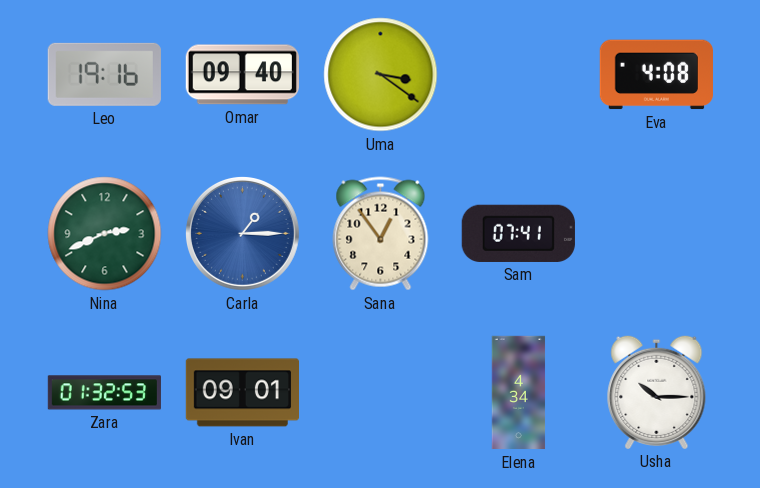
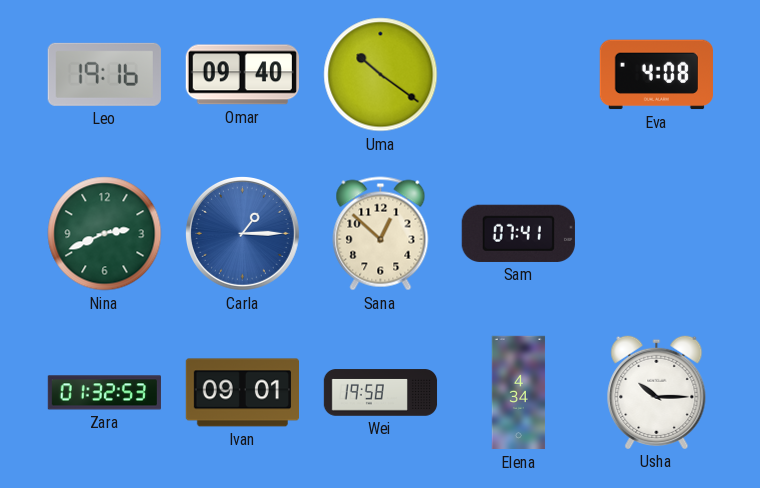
Uma: 3:21 -> 10:21 (381, 75)
Sana: 12:54 -> 12:52 (381, 234)
Wei: none -> 19:58 (381, 393)
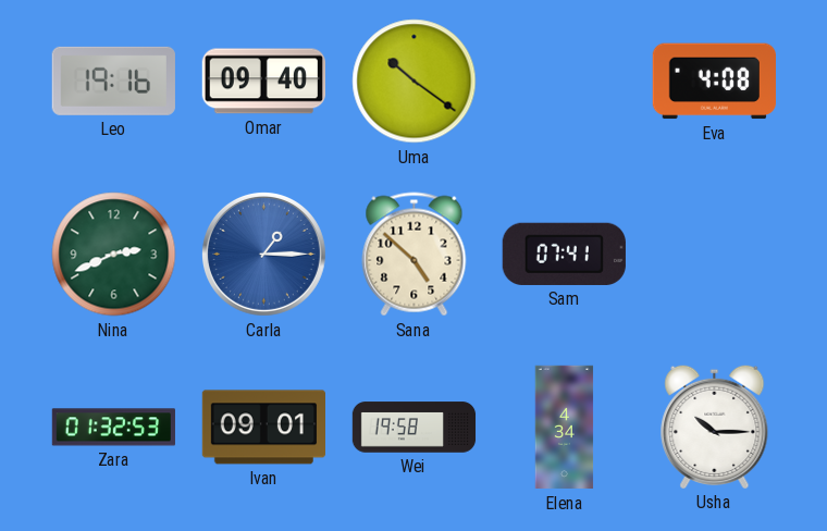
Sana: 12:52 -> 4:52 (415, 255)
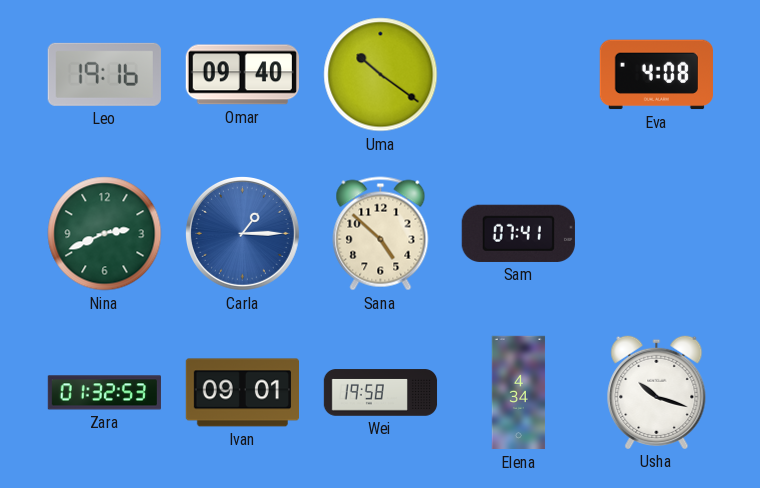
Usha: 10:15 -> 10:18 (657, 392)
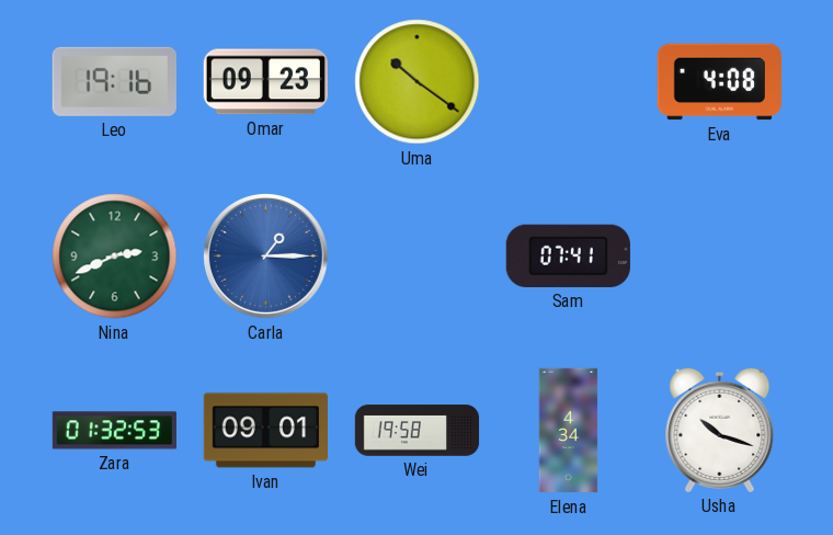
Omar: 09:40 -> 09:23 (265, 82)
Sana: 4:52 -> none (381, 234)
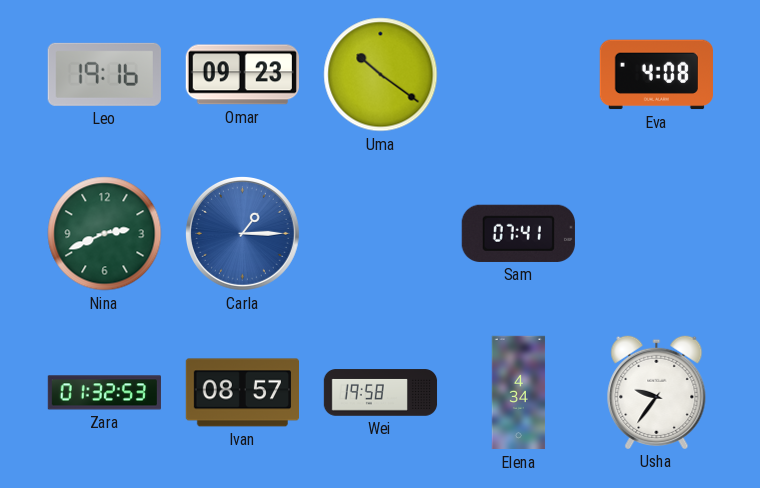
Ivan: 09:01 -> 08:57 (242, 393)
Usha: 10:18 -> 9:36 (657, 392)
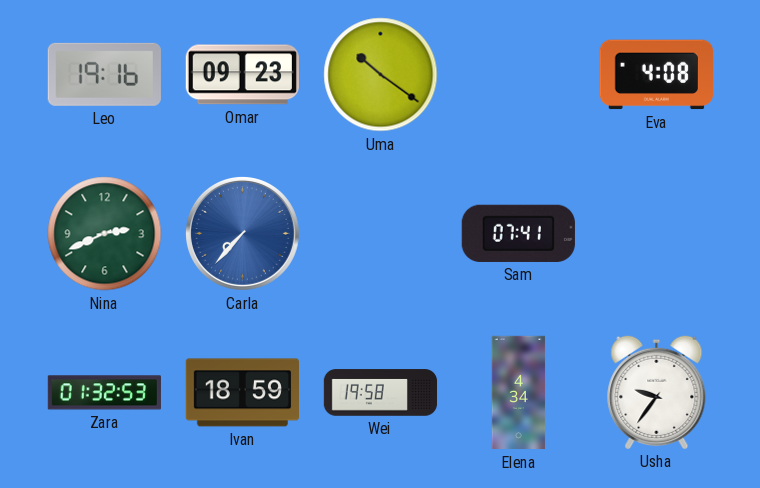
Carla: 1:15 -> 7:37 (242, 233)
Ivan: 08:57 -> 18:59 (242, 393)
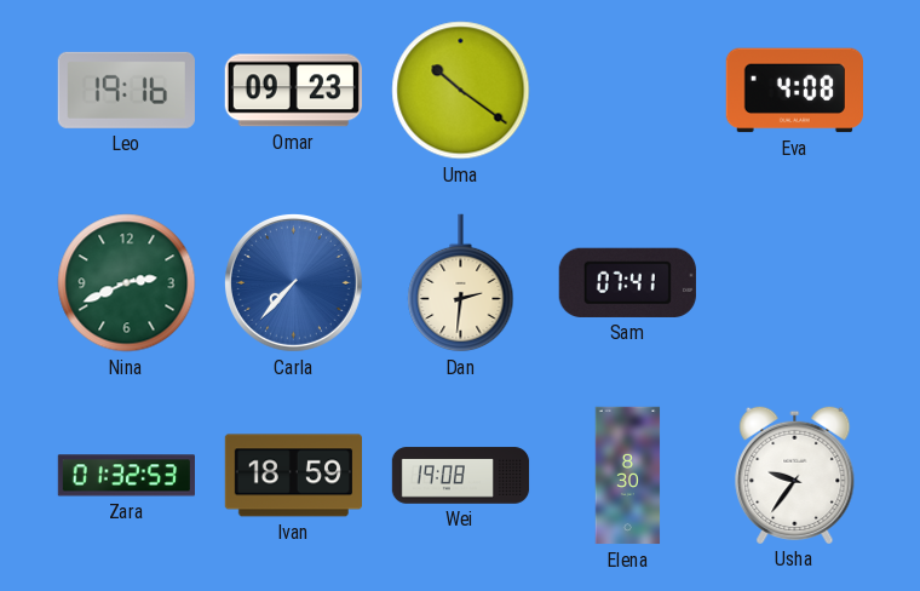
Dan: none -> 2:31 (461, 283)
Wei: 19:58 -> 19:08 (461, 476)
Elena: 4:34 -> 8:30 (628, 476)
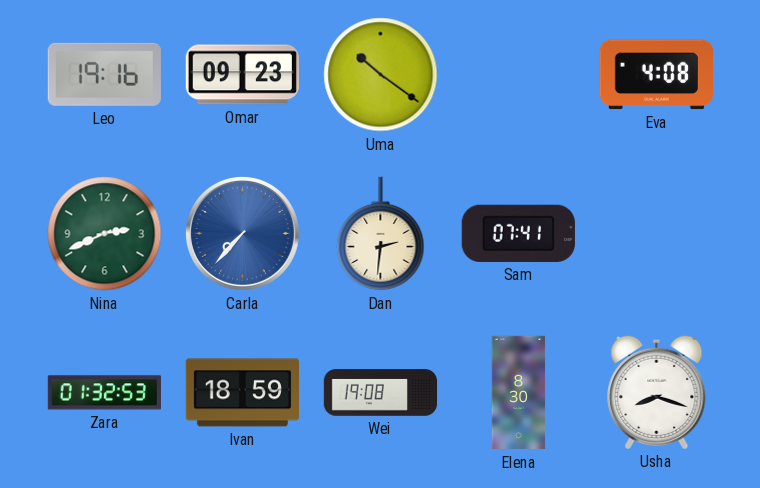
Usha: 9:36 -> 8:18 (657, 392)
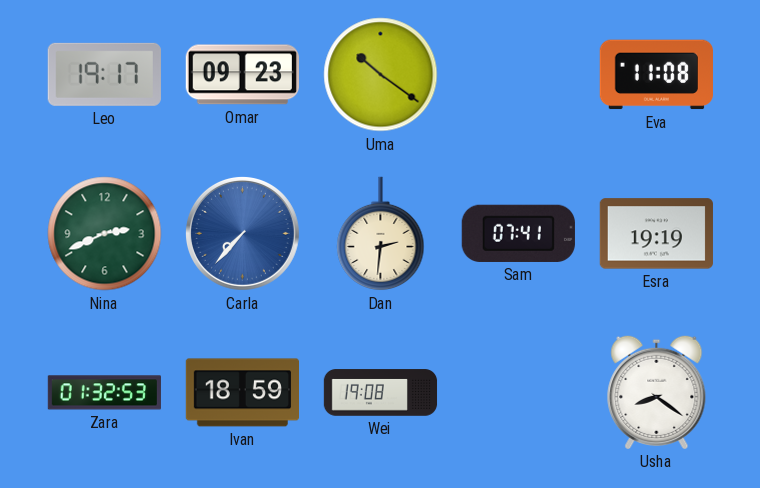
Leo: 19:16 -> 19:17 (104, 74)
Eva: 4:08 -> 11:08 (656, 75)
Esra: none -> 19:19 (656, 234)
Elena: 8:30 -> none (519, 393)
Usha: 8:18 -> 8:21 (657, 392)
